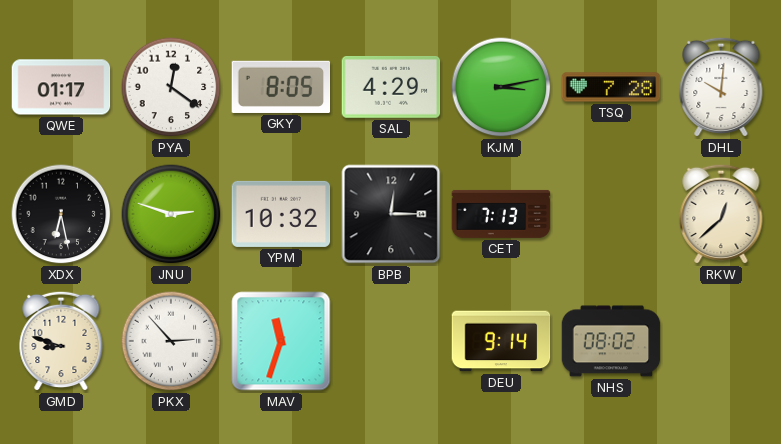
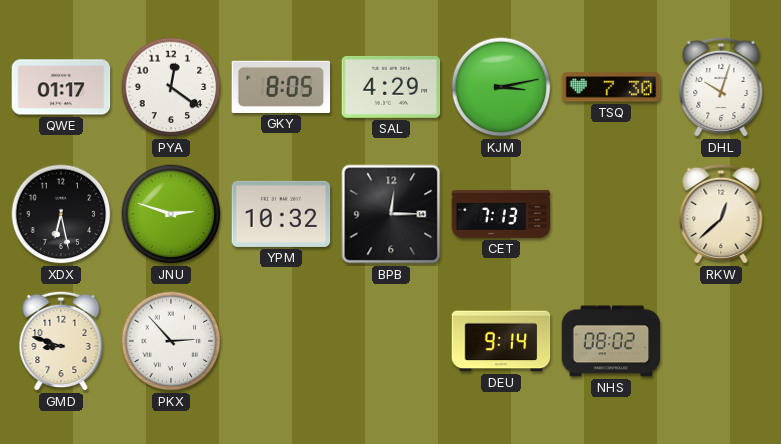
TSQ: 7:28 -> 7:30 (611, 87)
DHL: 10:01 -> 10:03 (721, 87)
MAV: 11:33 -> none (281, 341)
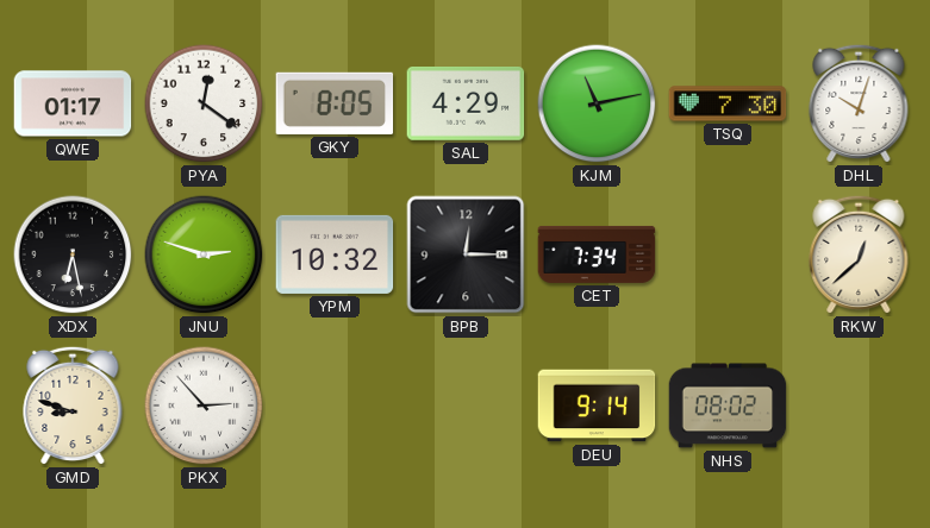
KJM: 3:13 -> 11:13 (597, 103)
CET: 7:13 -> 7:34 (597, 254)
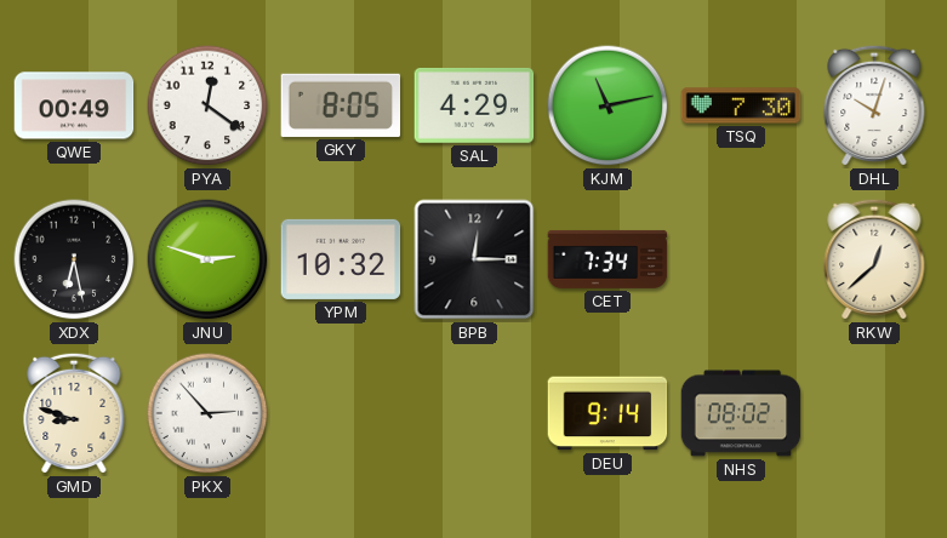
QWE: 01:17 -> 00:49 (74, 105)
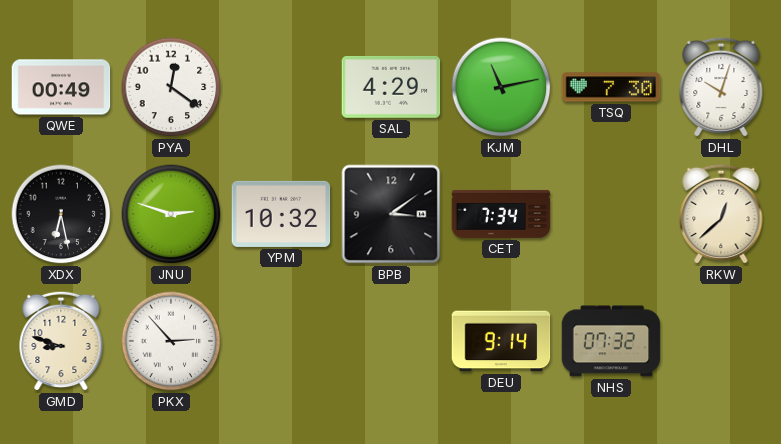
GKY: 8:05 -> none (341, 105)
BPB: 12:15 -> 3:09 (391, 214)
NHS: 08:02 -> 07:32 (611, 341)
